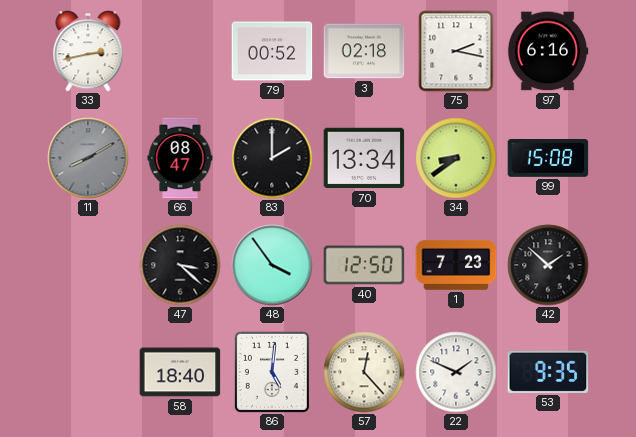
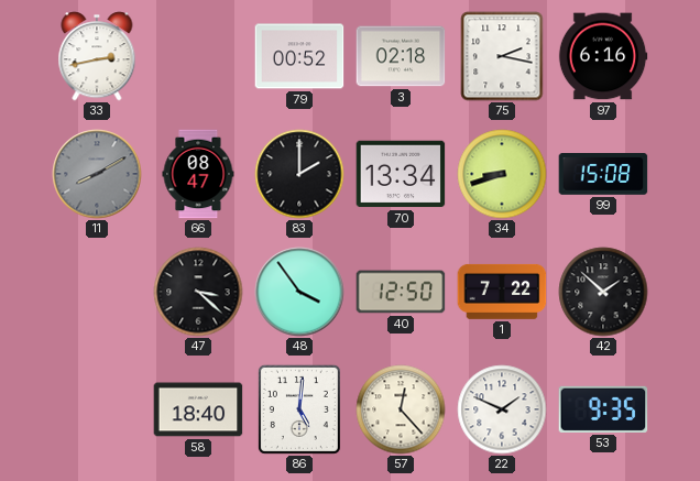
34: 8:39 -> 8:42 (502, 174)
1: 7:23 -> 7:22 (502, 292)
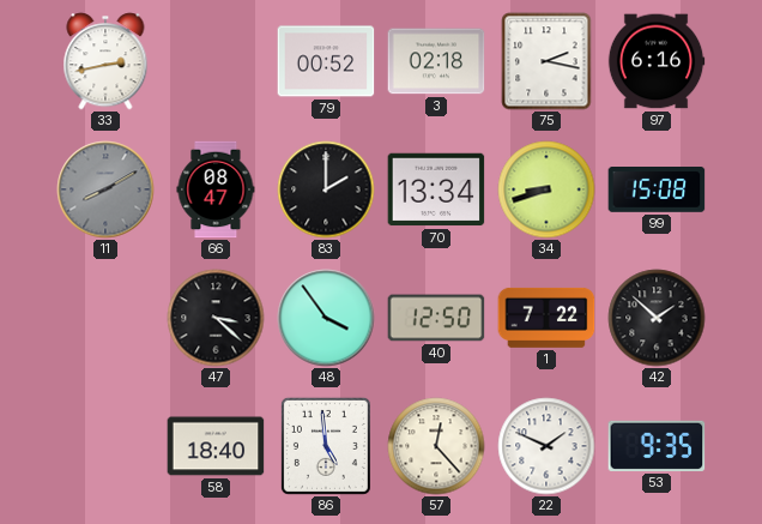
86: 5:01 -> 4:59 (326, 446)
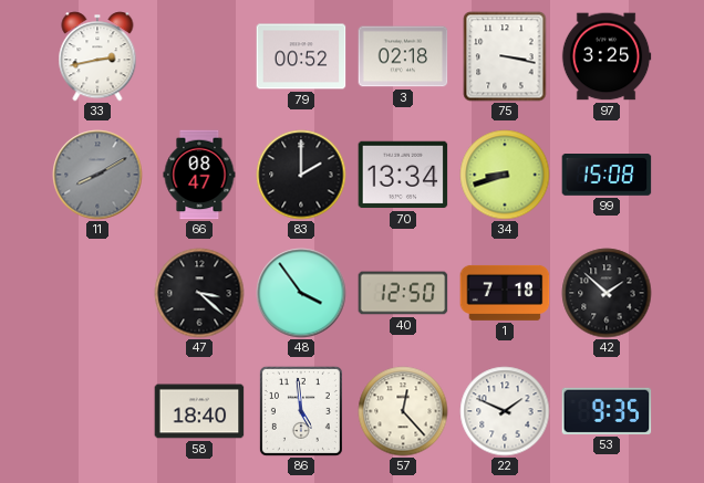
75: 2:17 -> 3:17 (505, 56)
97: 6:16 -> 3:25 (607, 56)
1: 7:22 -> 7:18 (505, 293)
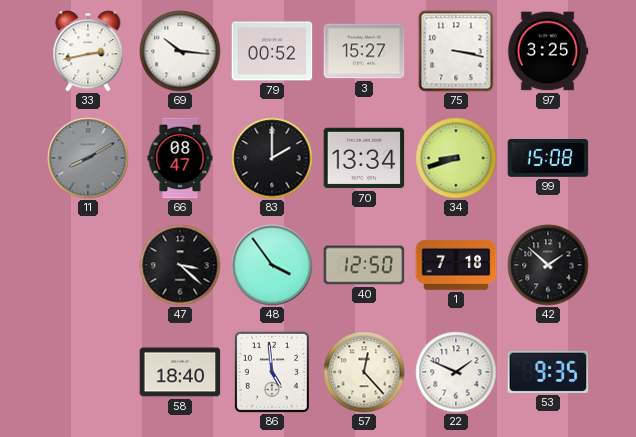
69: none -> 10:16 (180, 51)
3: 02:18 -> 15:27 (364, 51)
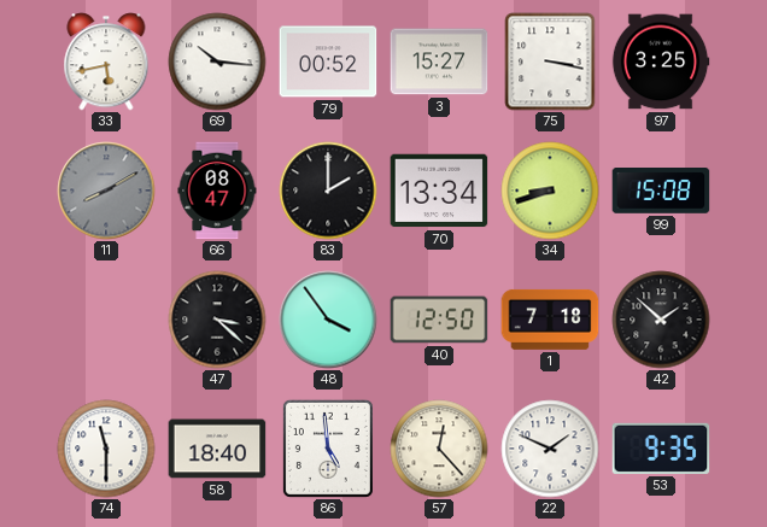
33: 2:43 -> 5:43 (106, 62)
74: none -> 11:30 (106, 449)
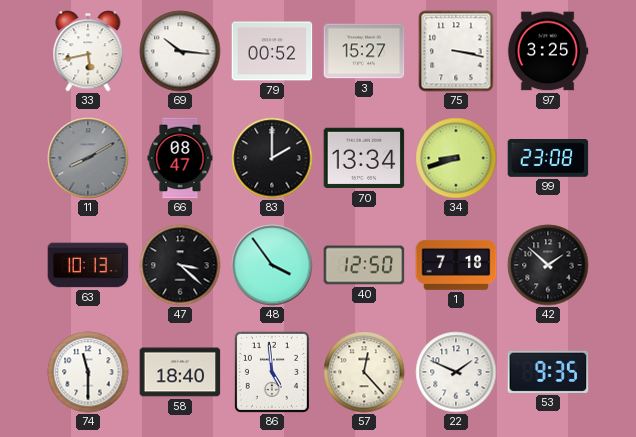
99: 15:08 -> 23:08 (548, 159)
63: none -> 10:13 (88, 265)
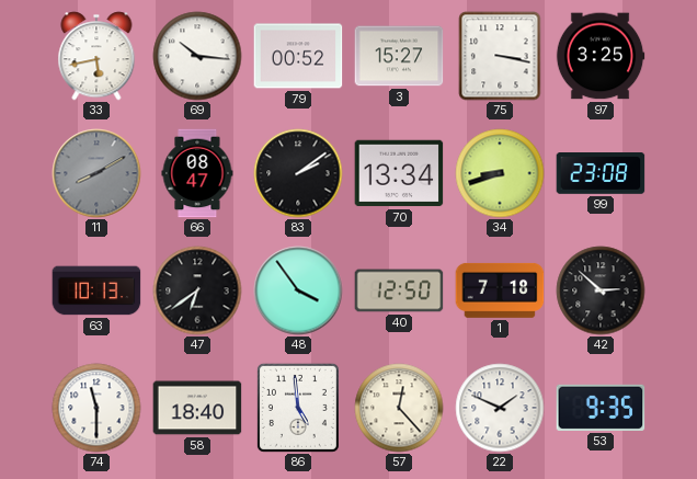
83: 2:00 -> 2:09 (298, 173)
47: 3:22 -> 6:39 (197, 290)
42: 1:52 -> 2:52 (601, 290)
